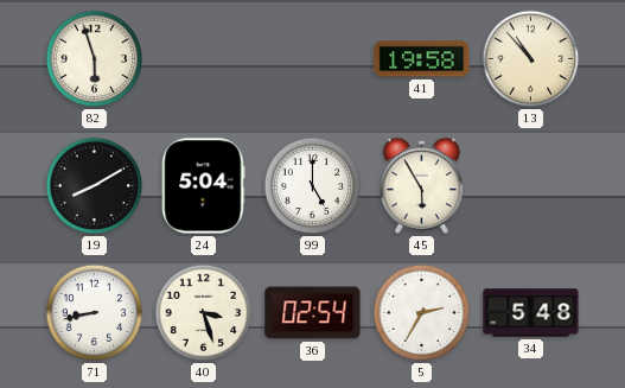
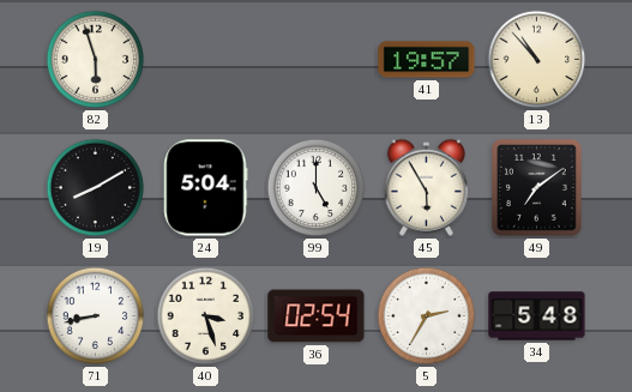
41: 19:58 -> 19:57 (427, 60)
49: none -> 7:09 (536, 187)
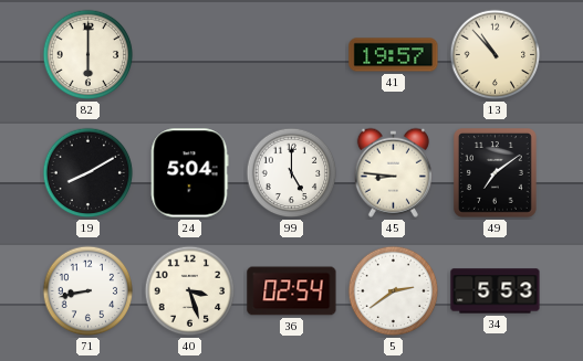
82: 5:57 -> 6:00 (89, 55)
45: 5:55 -> 8:46 (393, 172)
5: 2:35 -> 2:39 (394, 291)
34: 5:48 -> 5:53 (496, 291)
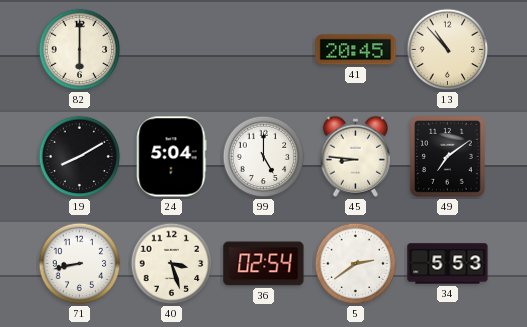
41: 19:57 -> 20:45 (356, 50)
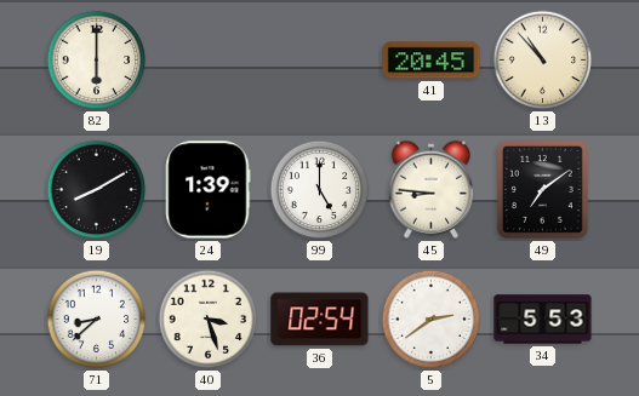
24: 5:04 -> 1:39 (209, 190)
71: 8:43 -> 8:38 (97, 320)
